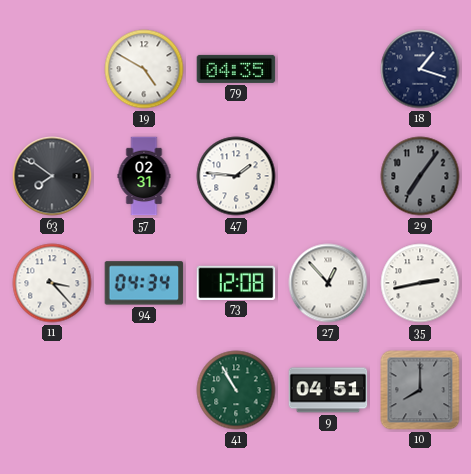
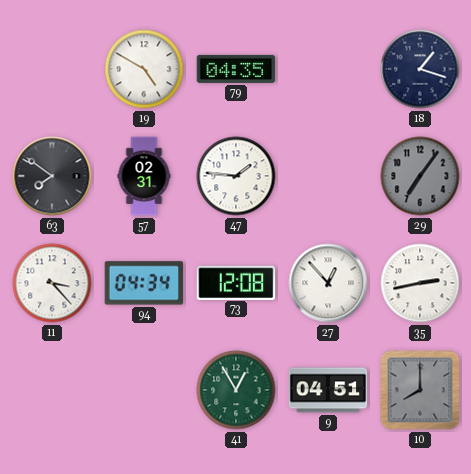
41: 10:55 -> 12:55 (236, 390)
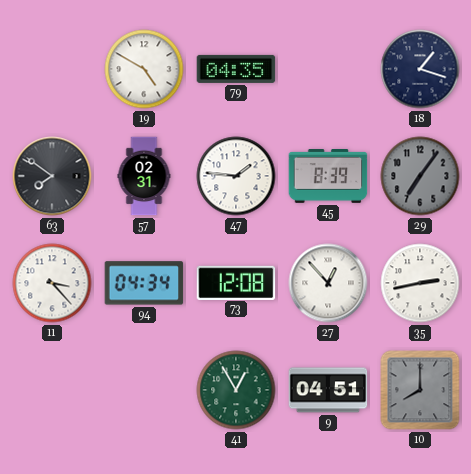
45: none -> 8:39 (328, 177)
